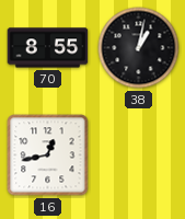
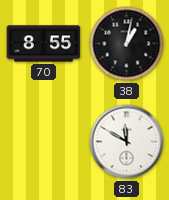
16: 12:43 -> none (48, 155)
83: none -> 11:50 (127, 142)
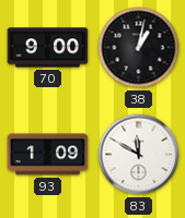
70: 8:55 -> 9:00 (48, 48)
93: none -> 1:09 (48, 155)
